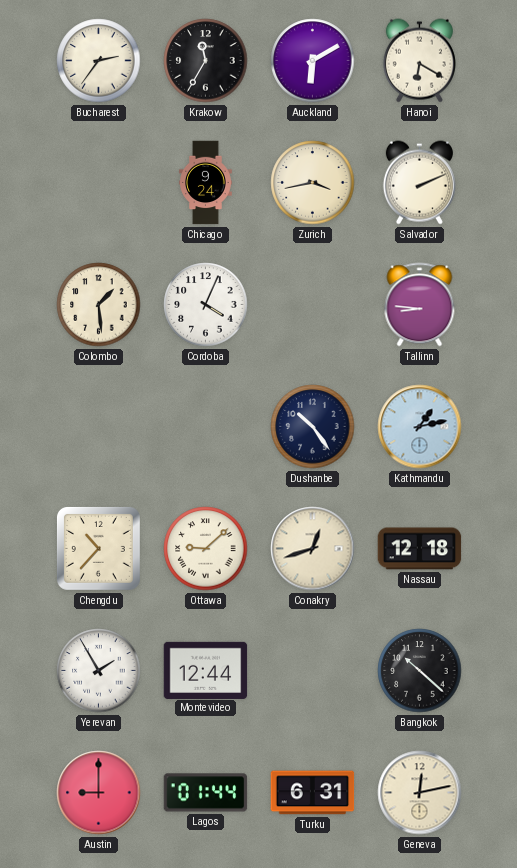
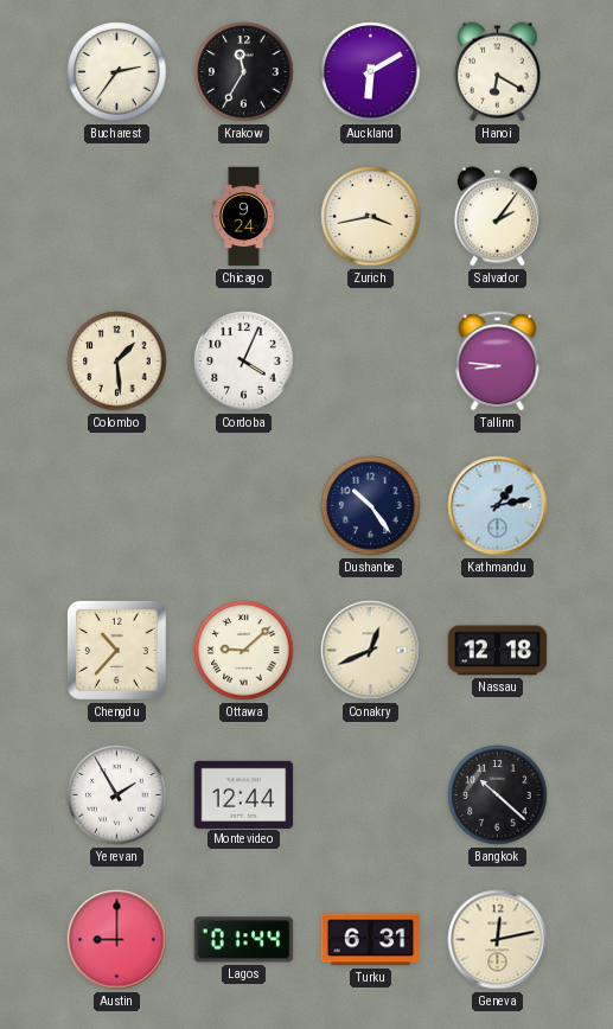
Salvador: 2:11 -> 2:06 (497, 217)
Conakry: 12:42 -> 12:41 (371, 651)
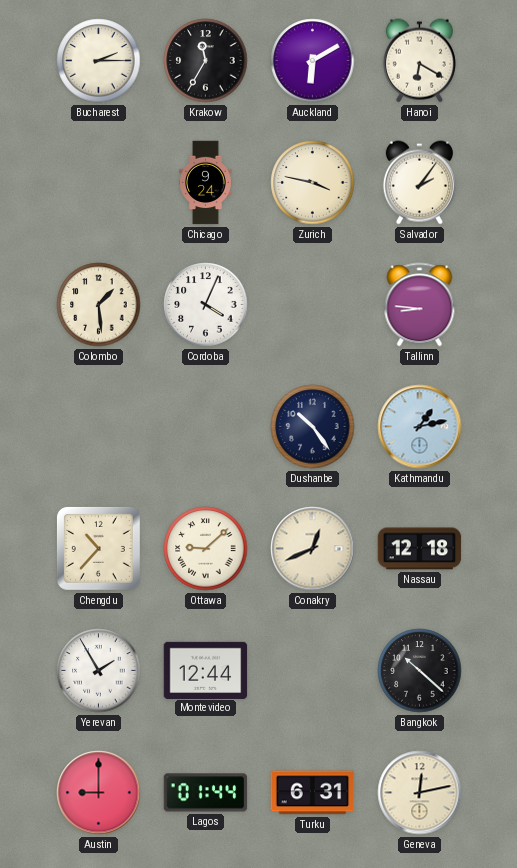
Bucharest: 2:36 -> 2:15 (99, 61)
Zurich: 3:43 -> 3:47 (313, 183)
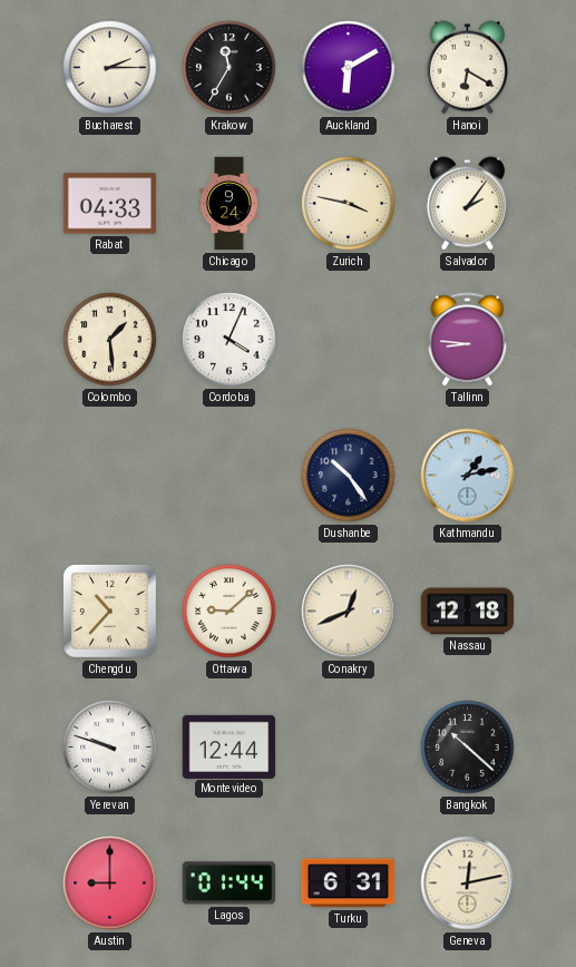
Rabat: none -> 04:33 (110, 204)
Yerevan: 1:55 -> 9:48 (110, 748)
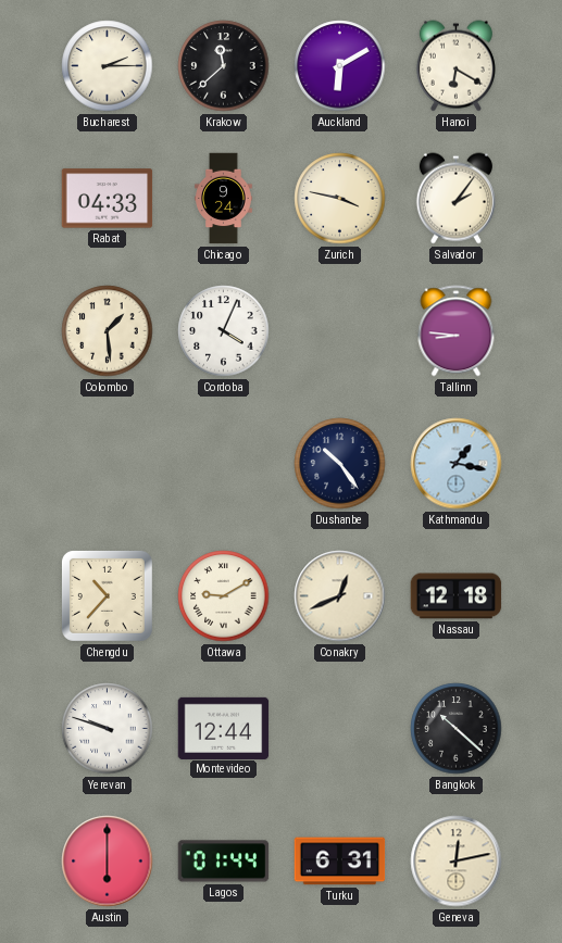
Krakow: 11:35 -> 11:38 (224, 66)
Kathmandu: 1:13 -> 1:17 (457, 464)
Ottawa: 9:08 -> 9:10 (224, 596)
Austin: 9:00 -> 6:00 (108, 862)
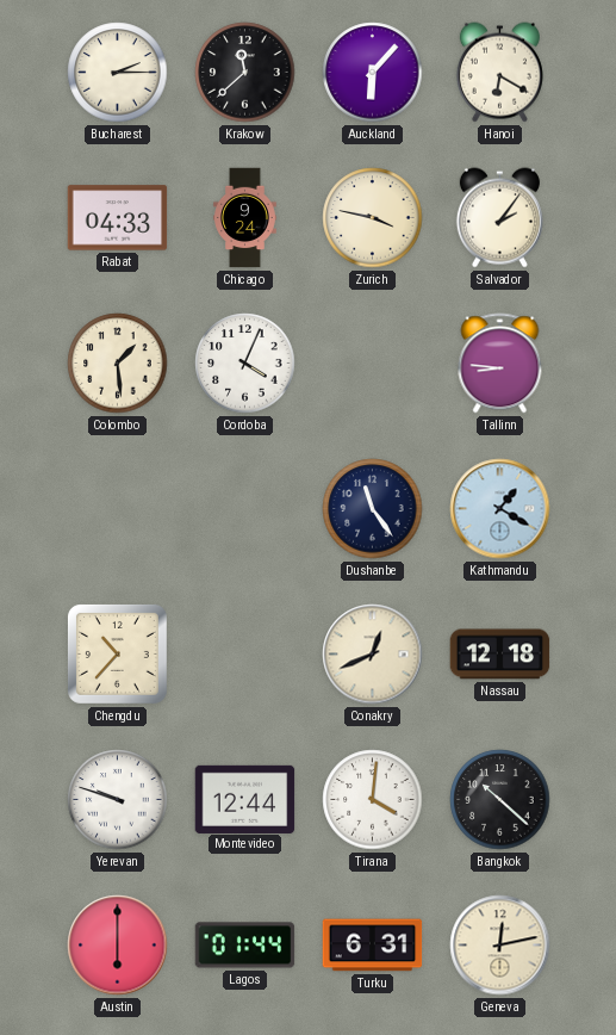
Auckland: 6:10 -> 6:07 (373, 73)
Dushanbe: 10:24 -> 11:24 (373, 509)
Kathmandu: 1:17 -> 1:20 (500, 509)
Ottawa: 9:10 -> none (224, 596)
Tirana: none -> 4:01 (373, 800)
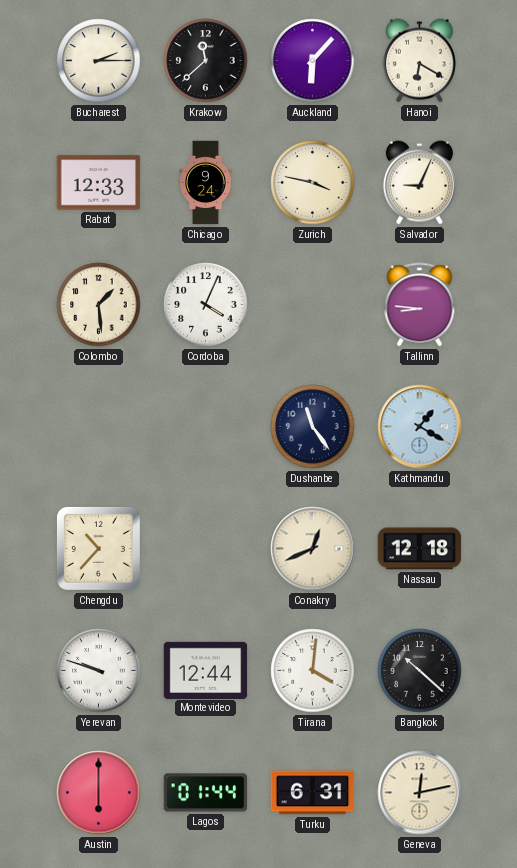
Rabat: 04:33 -> 12:33 (99, 183)
Salvador: 2:06 -> 9:04 (419, 183)
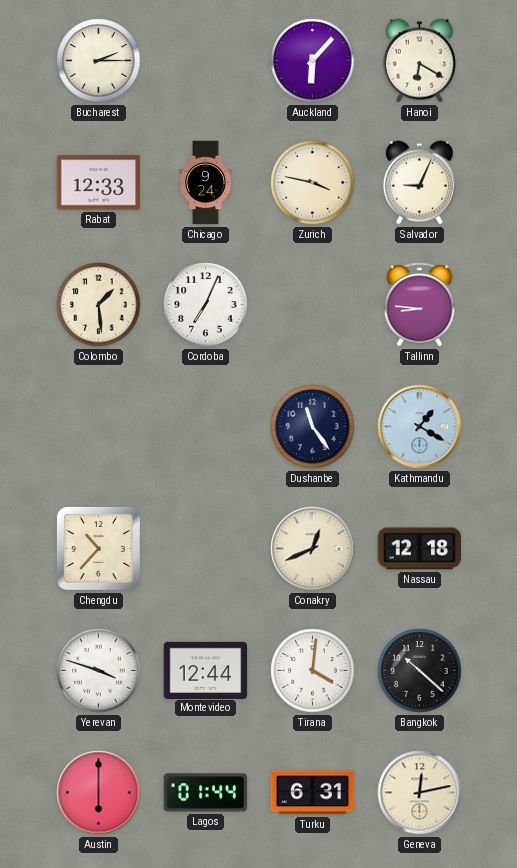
Krakow: 11:38 -> none (206, 61)
Cordoba: 4:04 -> 7:04 (206, 305)
Yerevan: 9:48 -> 3:48 (99, 671)
